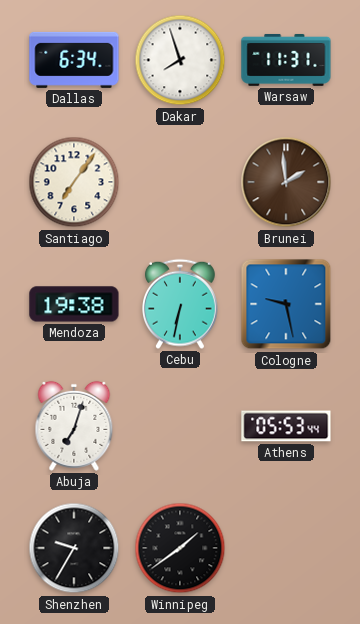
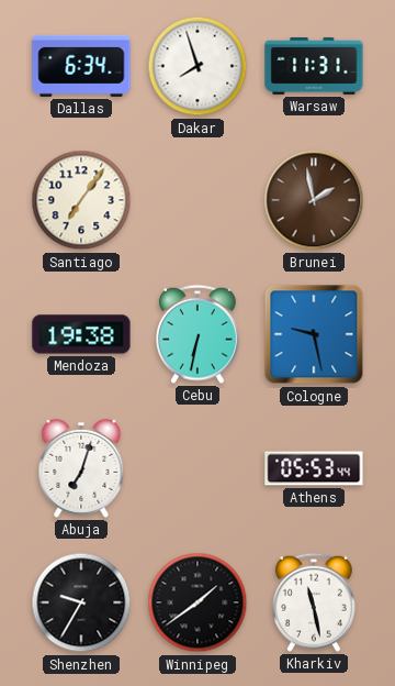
Brunei: 1:59 -> 1:58 (314, 200)
Kharkiv: none -> 11:28 (315, 602)
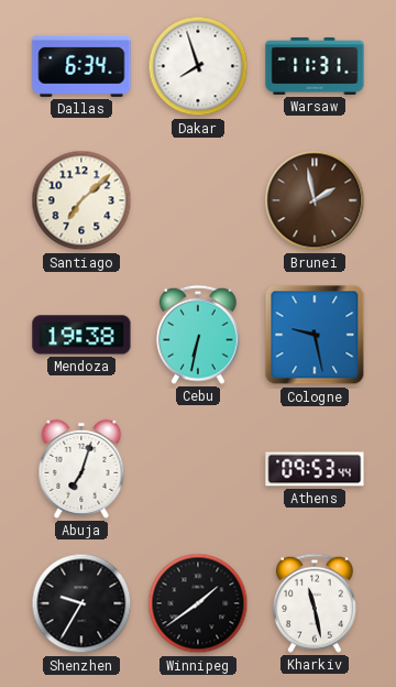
Santiago: 7:06 -> 7:08 (81, 200)
Athens: 05:53 -> 09:53 (315, 469)
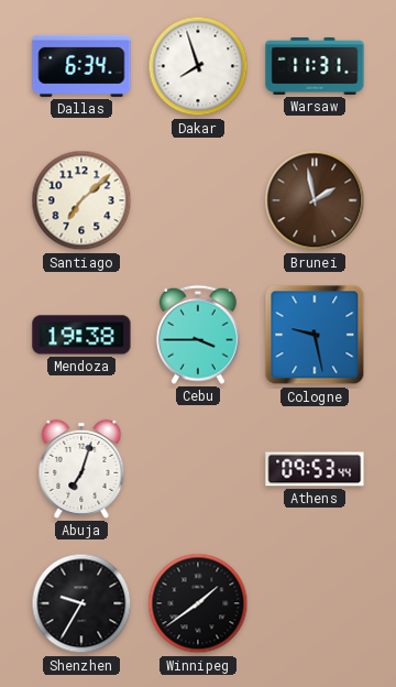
Cebu: 6:32 -> 3:45 (199, 335)
Kharkiv: 11:28 -> none (316, 603)
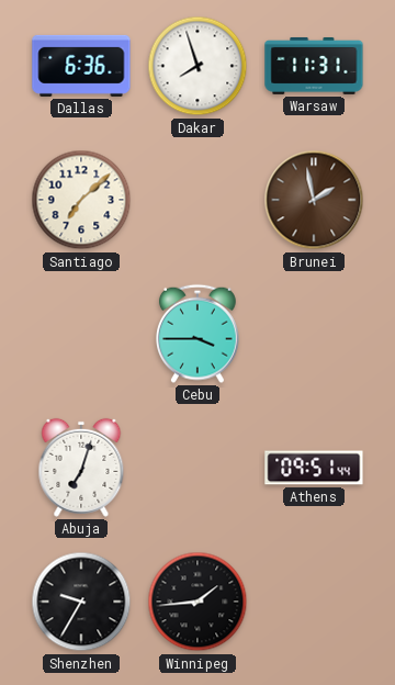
Dallas: 6:34 -> 6:36 (81, 66)
Mendoza: 19:38 -> none (81, 335)
Cologne: 9:28 -> none (315, 335)
Athens: 09:53 -> 09:51 (314, 468)
Winnipeg: 1:39 -> 1:44 (198, 602)
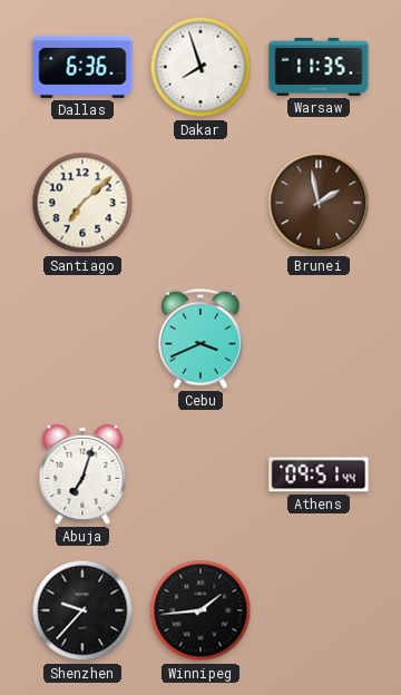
Warsaw: 11:31 -> 11:35 (319, 67)
Cebu: 3:45 -> 3:41 (202, 339)
Shenzhen: 9:35 -> 9:37 (82, 610)
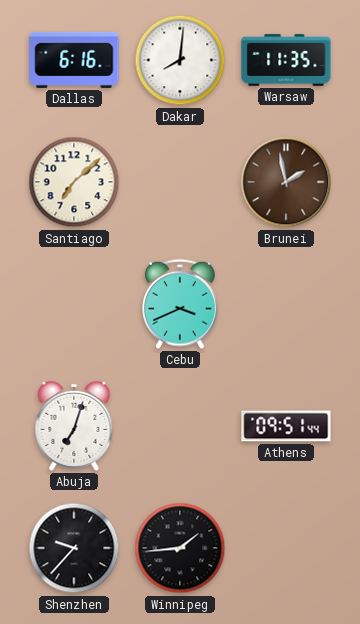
Dallas: 6:36 -> 6:16 (74, 60)
Dakar: 7:57 -> 8:01 (180, 60)
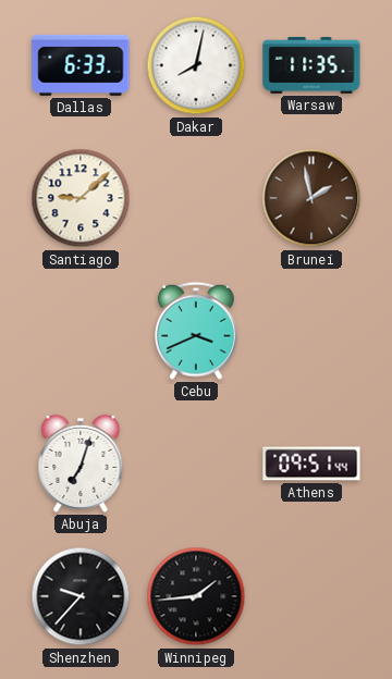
Dallas: 6:16 -> 6:33 (81, 65)
Dakar: 8:01 -> 8:02 (196, 65)
Santiago: 7:08 -> 9:08 (81, 198)
